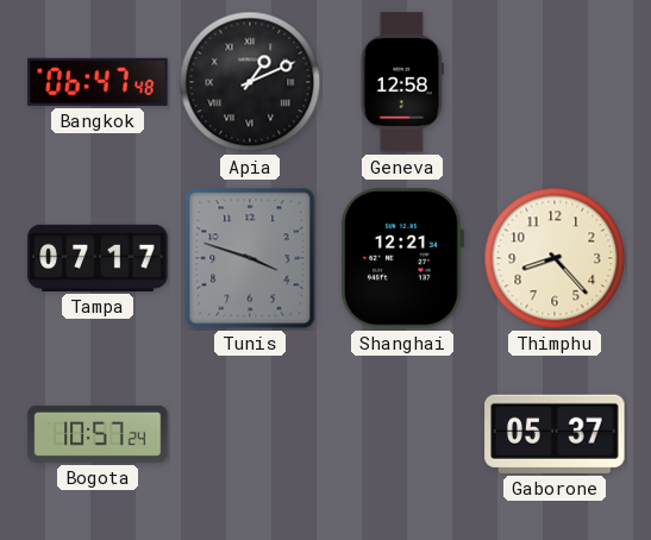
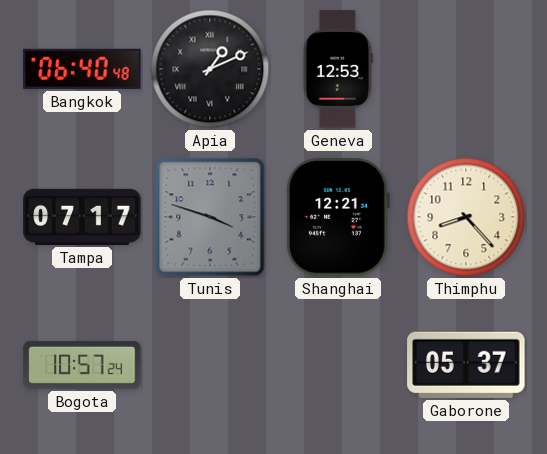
Bangkok: 06:47 -> 06:40 (82, 69)
Geneva: 12:58 -> 12:53 (338, 69)
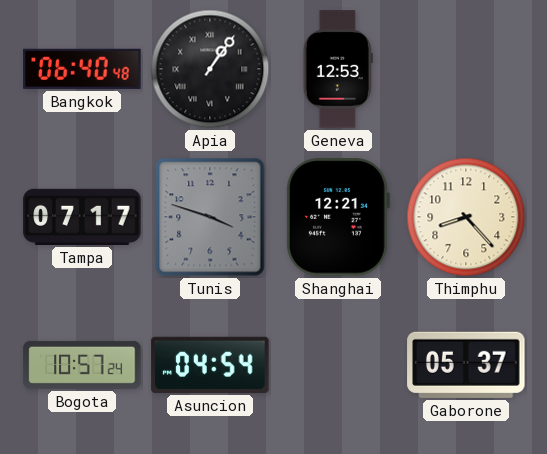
Apia: 1:11 -> 1:06 (210, 69)
Asuncion: none -> 04:54 (210, 365)
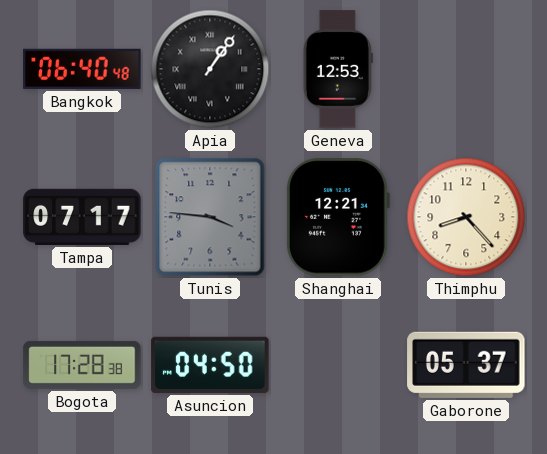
Tunis: 3:48 -> 3:46 (210, 217)
Bogota: 10:57 -> 17:28 (82, 365)
Asuncion: 04:54 -> 04:50 (210, 365)
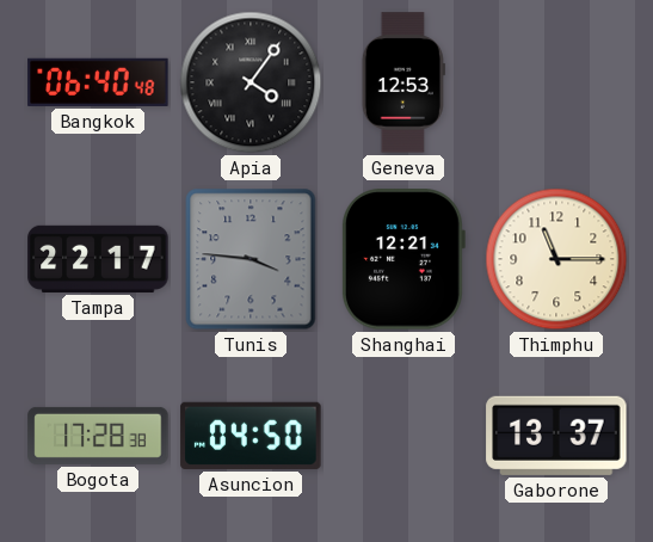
Apia: 1:06 -> 4:06 (251, 82)
Tampa: 07:17 -> 22:17 (98, 259)
Thimphu: 8:23 -> 11:15 (556, 259)
Gaborone: 05:37 -> 13:37 (556, 436)
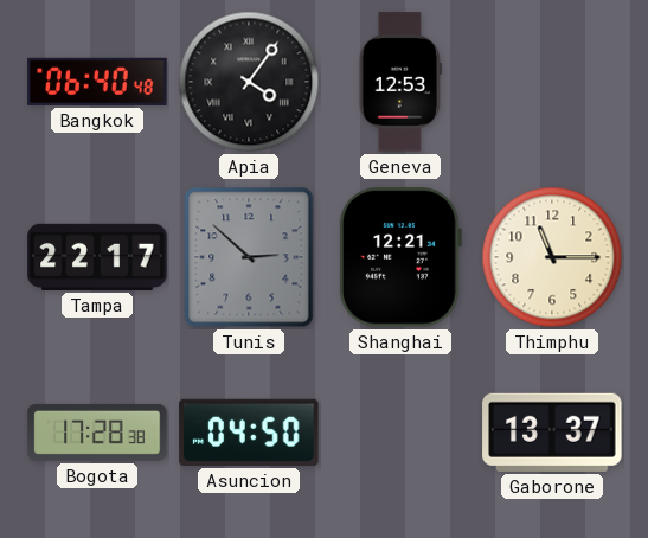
Tunis: 3:46 -> 2:52 (249, 257)
